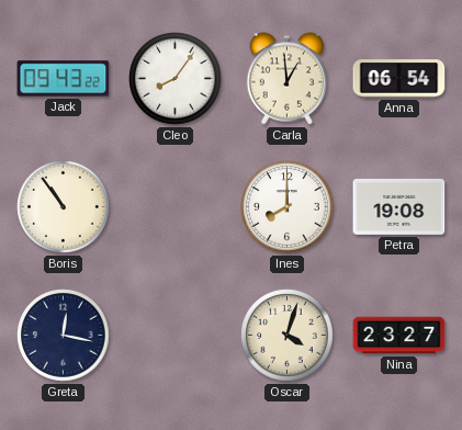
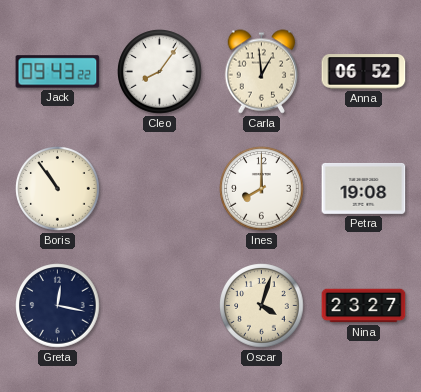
Anna: 06:54 -> 06:52 (364, 72)
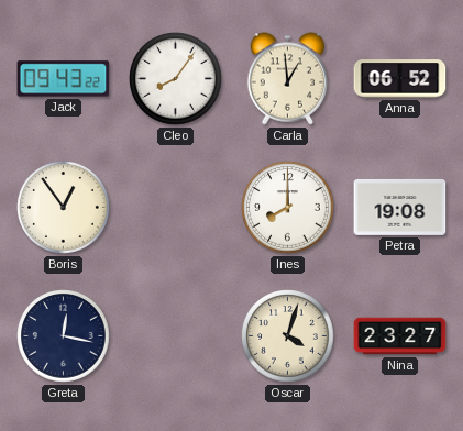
Boris: 10:54 -> 12:54 (64, 208)
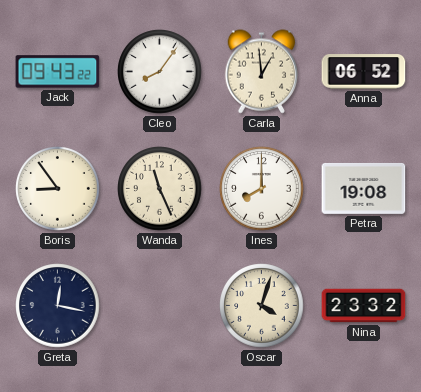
Boris: 12:54 -> 8:54 (58, 189)
Wanda: none -> 11:26 (160, 189)
Nina: 23:27 -> 23:32 (364, 306)
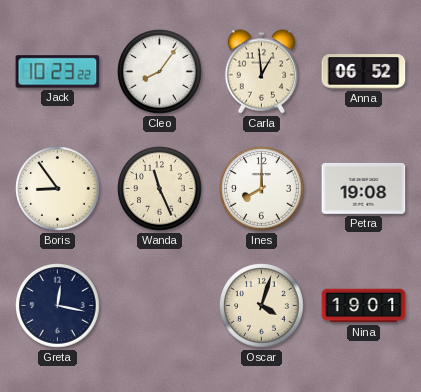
Jack: 09:43 -> 10:23 (58, 72)
Nina: 23:32 -> 19:01 (364, 306)
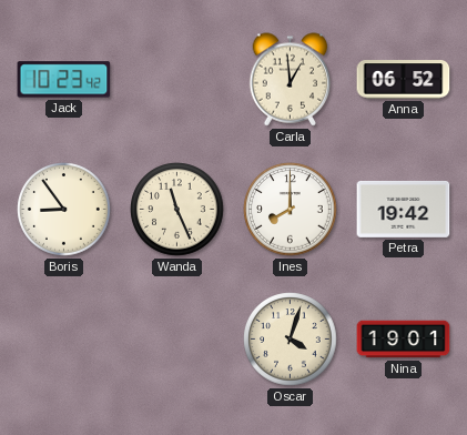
Jack: 10:23:22 -> 10:23:42 (64, 80)
Cleo: 8:06 -> none (160, 72)
Petra: 19:08 -> 19:42 (404, 209)
Greta: 12:17 -> none (58, 306)
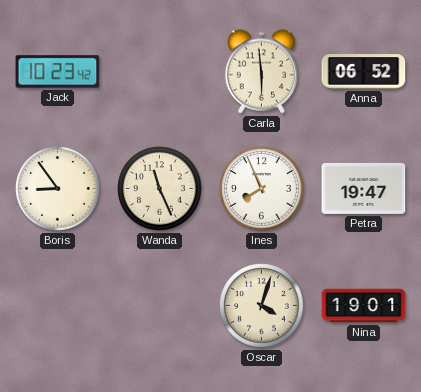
Carla: 12:59 -> 5:59 (262, 72)
Ines: 8:00 -> 7:56 (262, 189)
Petra: 19:42 -> 19:47 (364, 188)
